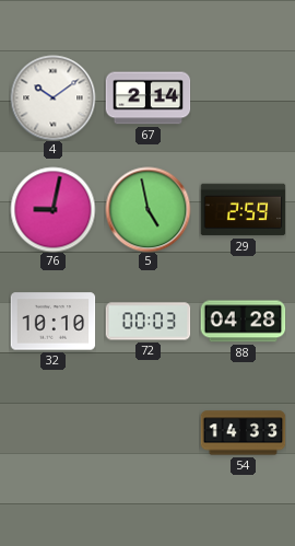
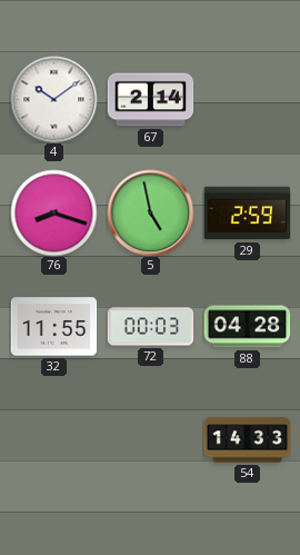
76: 9:02 -> 8:18 (53, 212)
32: 10:10 -> 11:55 (53, 327)
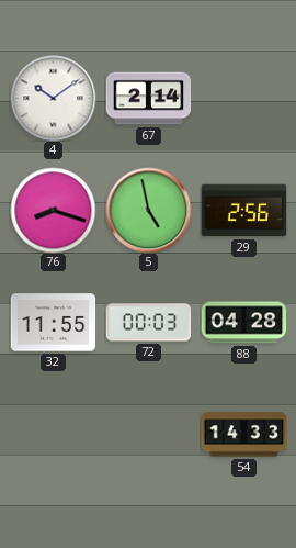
29: 2:59 -> 2:56 (243, 211)
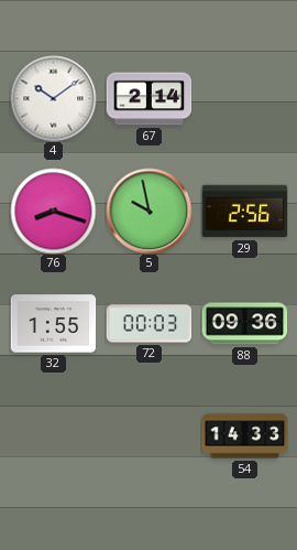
5: 4:58 -> 9:58 (148, 211)
32: 11:55 -> 1:55 (53, 324)
88: 04:28 -> 09:36 (244, 324)
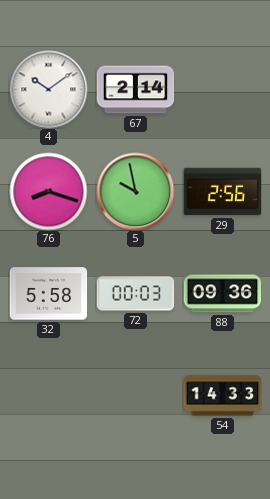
32: 1:55 -> 5:58 (48, 294)
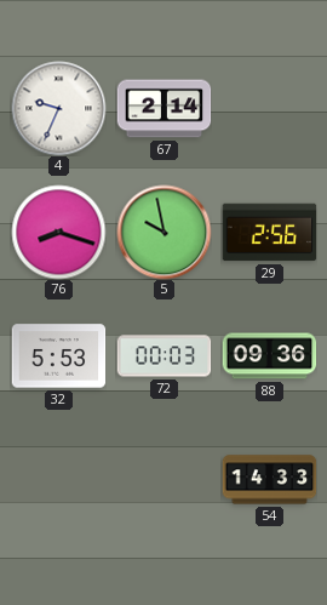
4: 10:09 -> 9:34 (58, 108)
32: 5:58 -> 5:53 (58, 356)
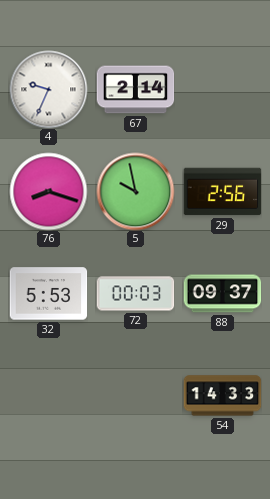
88: 09:36 -> 09:37 (222, 294)
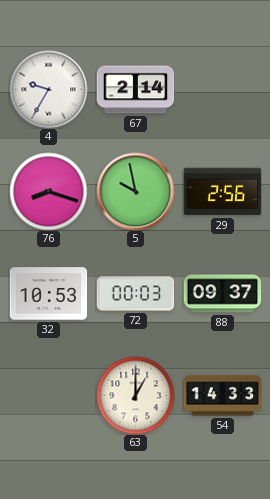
4: 9:34 -> 9:35 (48, 89)
32: 5:53 -> 10:53 (48, 294)
63: none -> 1:00 (135, 395)
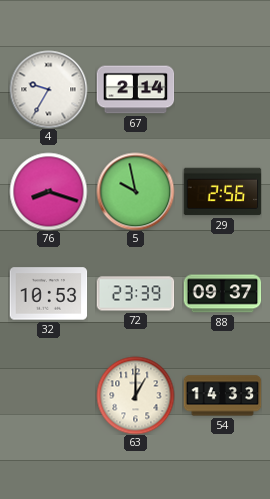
72: 00:03 -> 23:39 (135, 294)
